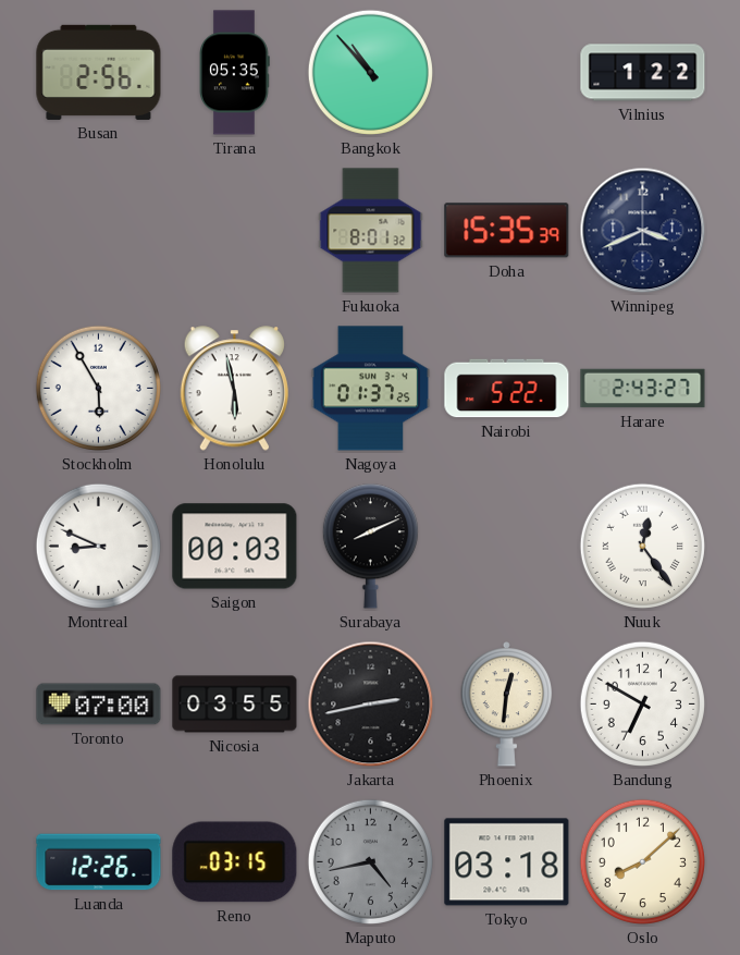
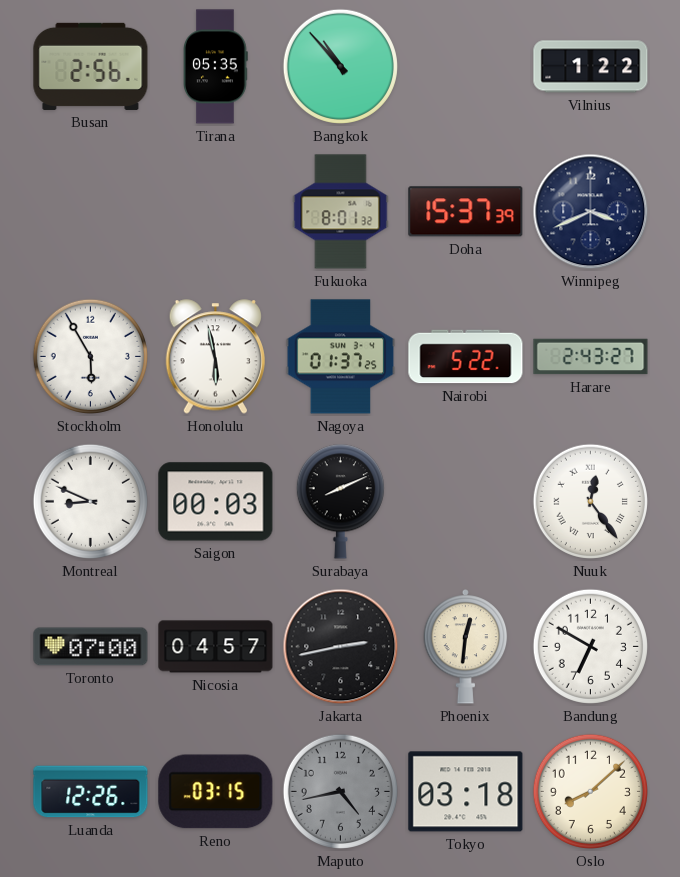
Doha: 15:35 -> 15:37 (466, 212)
Nicosia: 03:55 -> 04:57 (216, 647)
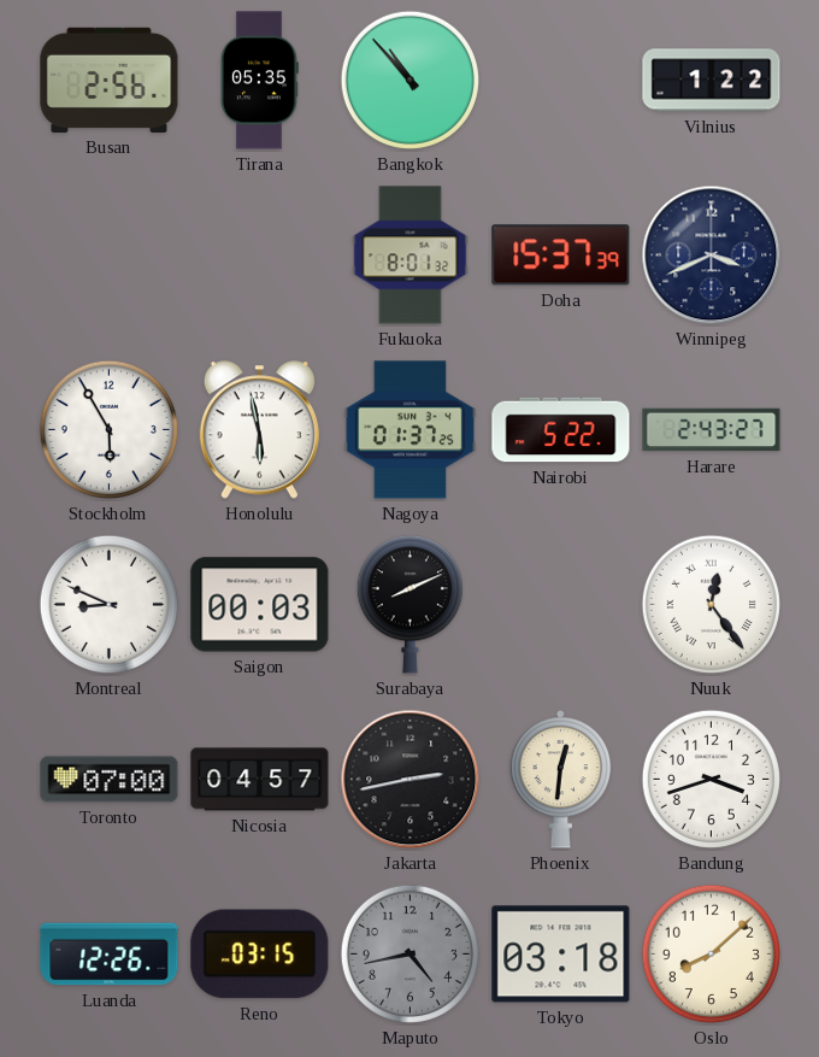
Bandung: 6:50 -> 3:42 (711, 779)
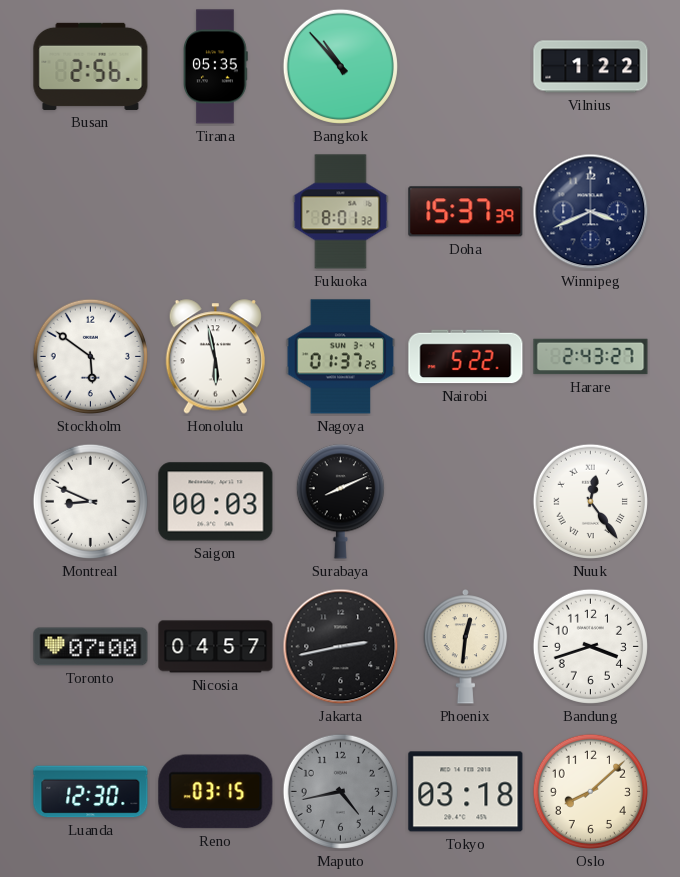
Stockholm: 5:55 -> 5:51 (90, 356)
Luanda: 12:26 -> 12:30 (91, 792)
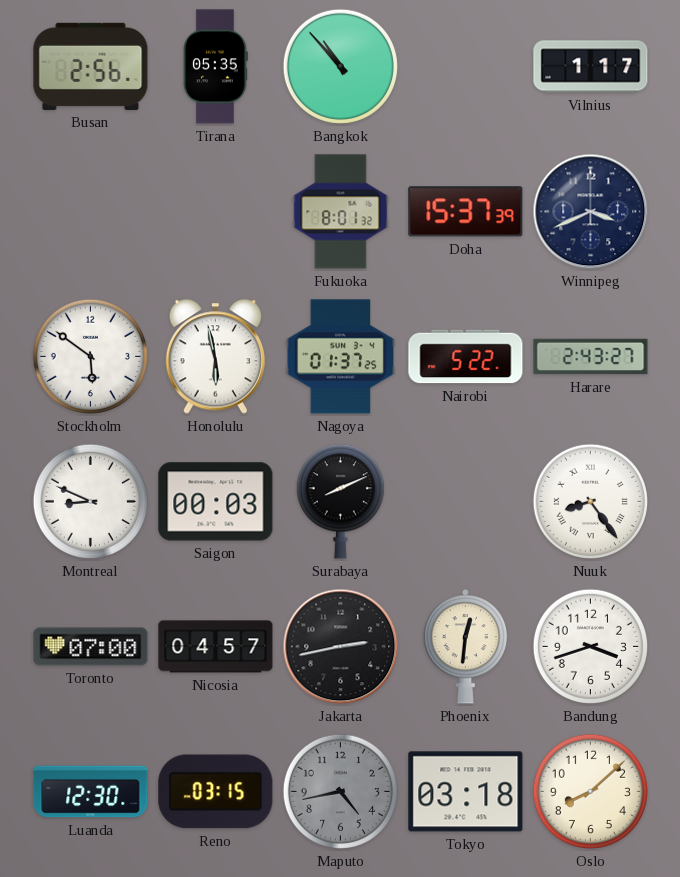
Vilnius: 1:22 -> 1:17 (591, 67)
Nuuk: 12:24 -> 8:24 (590, 501)
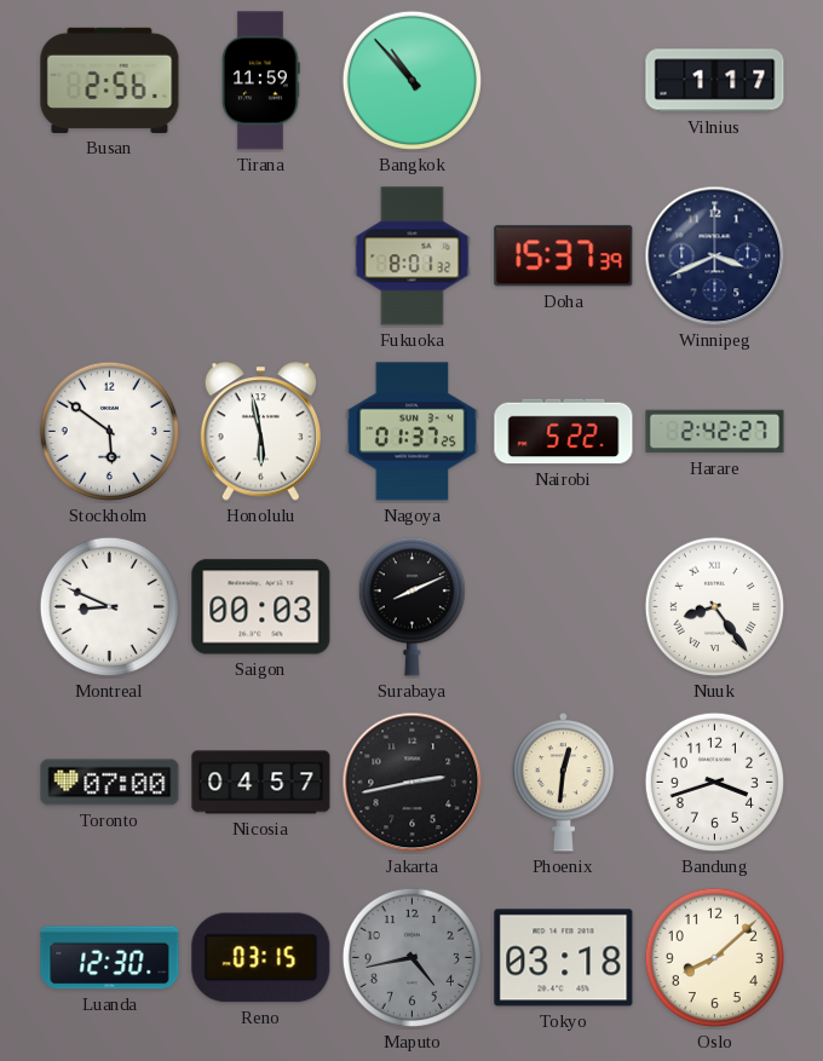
Tirana: 05:35 -> 11:59 (261, 81)
Harare: 2:43 -> 2:42 (715, 432)
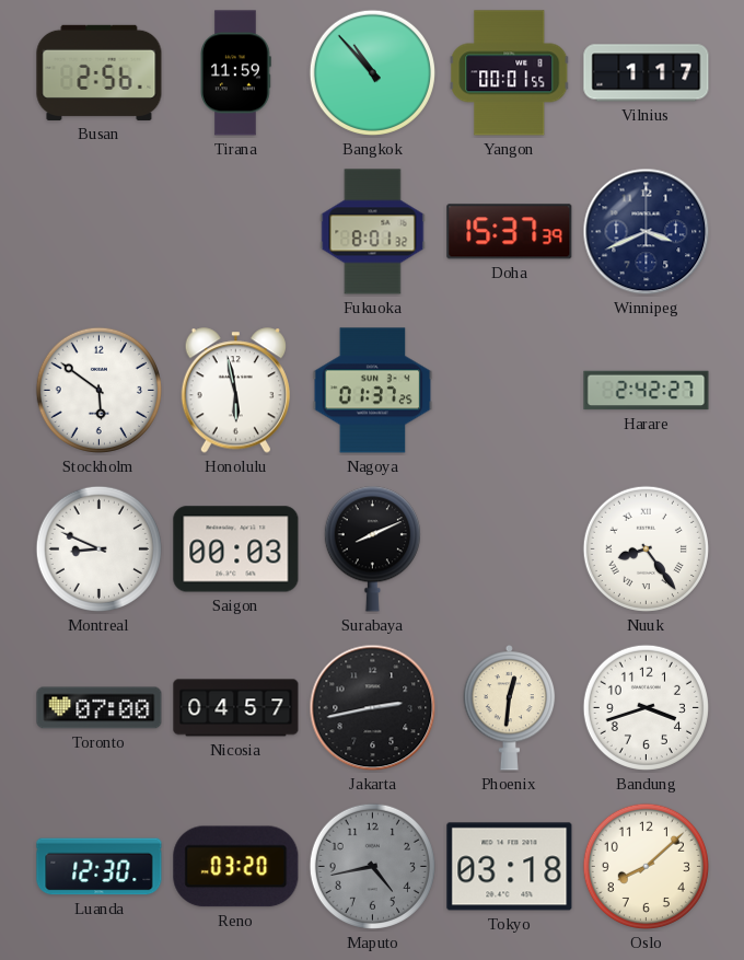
Yangon: none -> 00:01 (510, 73)
Nairobi: 5:22 -> none (564, 432)
Reno: 03:15 -> 03:20 (236, 867)
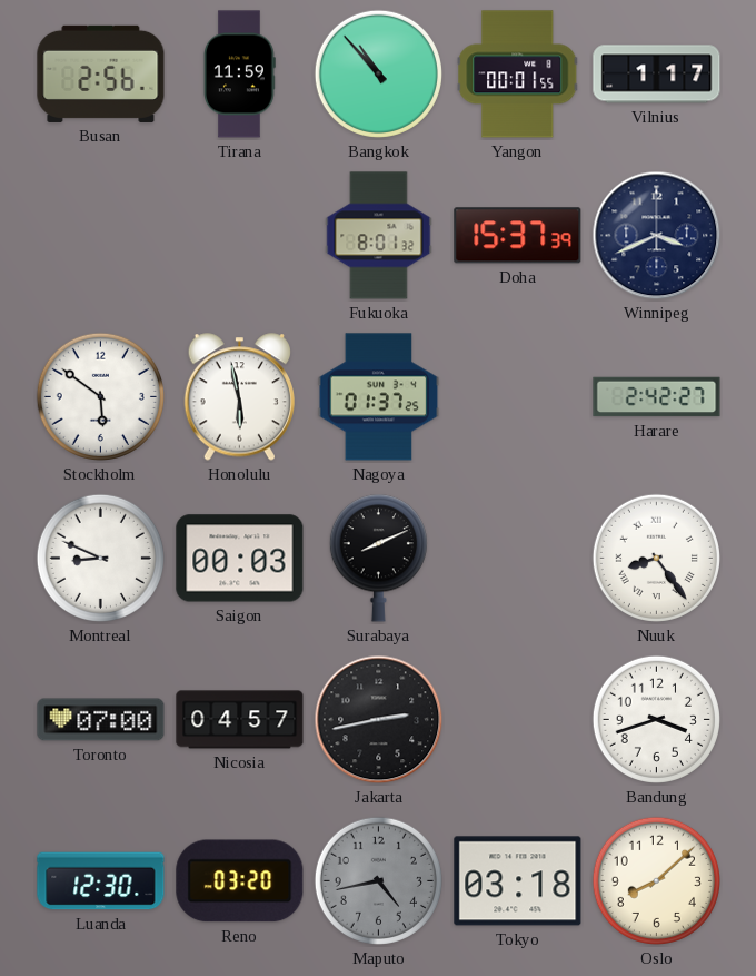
Phoenix: 12:31 -> none (510, 708)
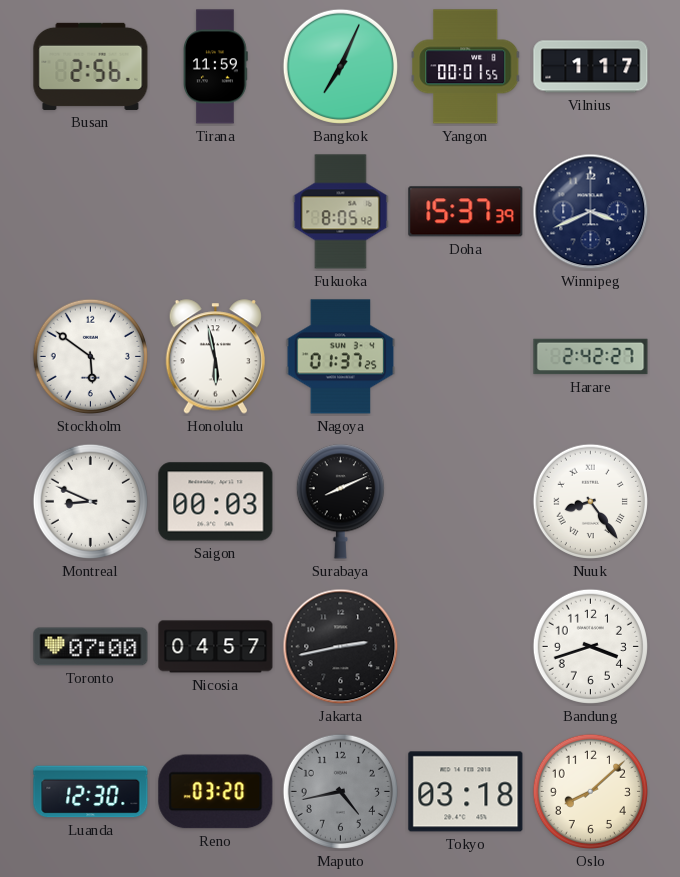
Bangkok: 10:53 -> 7:04 (340, 66)
Fukuoka: 8:01 -> 8:05 (341, 212)
